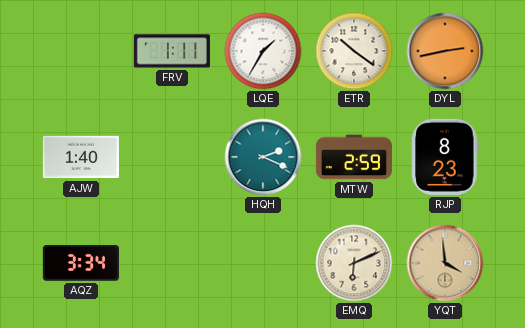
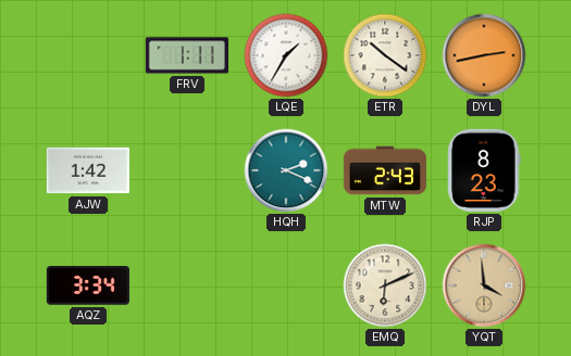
AJW: 1:40 -> 1:42 (88, 170)
MTW: 2:59 -> 2:43 (385, 170)
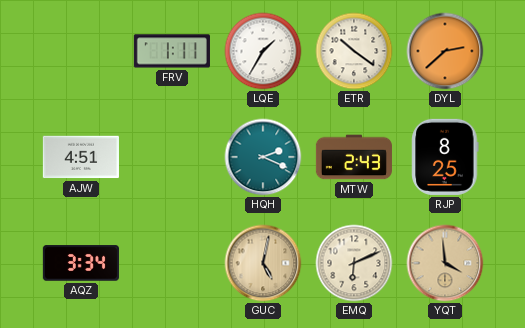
DYL: 2:43 -> 2:38 (445, 51)
AJW: 1:42 -> 4:51 (81, 157)
RJP: 8:23 -> 8:25 (445, 157)
GUC: none -> 5:02 (263, 263)
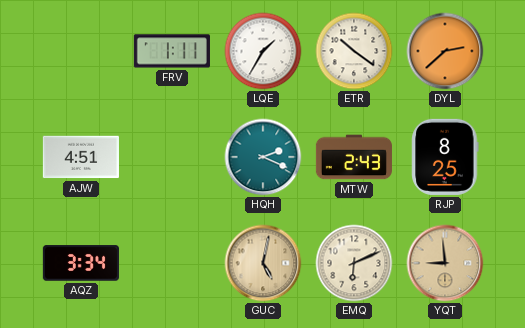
YQT: 3:59 -> 8:59 (445, 263)
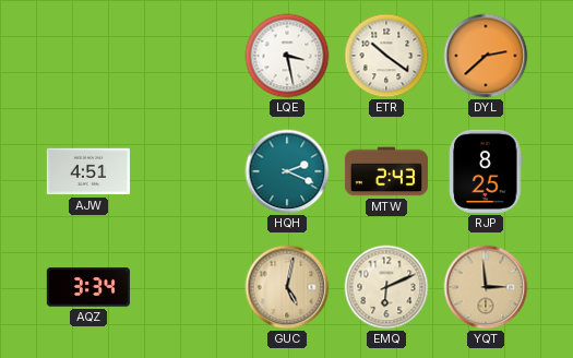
FRV: 1:11 -> none (172, 51)
LQE: 1:35 -> 3:28 (287, 56)
YQT: 8:59 -> 2:59 (486, 287)
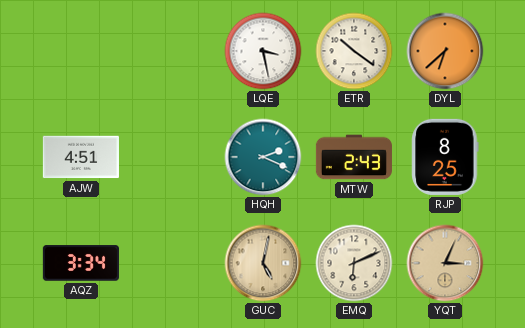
DYL: 2:38 -> 6:38 (445, 51)
YQT: 2:59 -> 3:04 (445, 263)
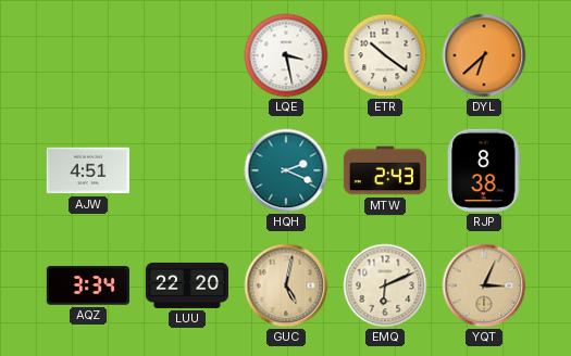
RJP: 8:25 -> 8:38 (484, 170)
LUU: none -> 22:20 (187, 285)
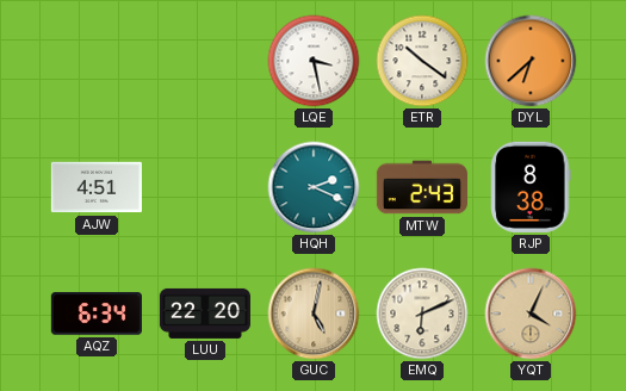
AQZ: 3:34 -> 6:34 (97, 314)
YQT: 3:04 -> 4:04 (531, 314)
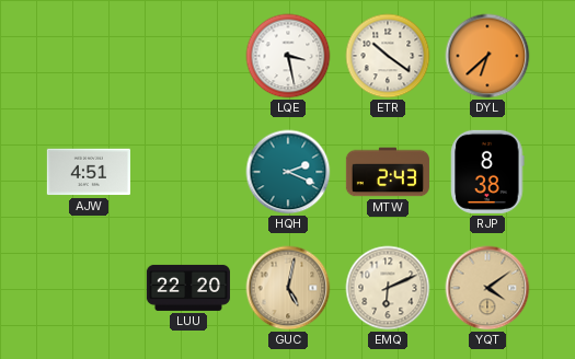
AQZ: 6:34 -> none (97, 314)
YQT: 4:04 -> 4:09 (487, 288)
